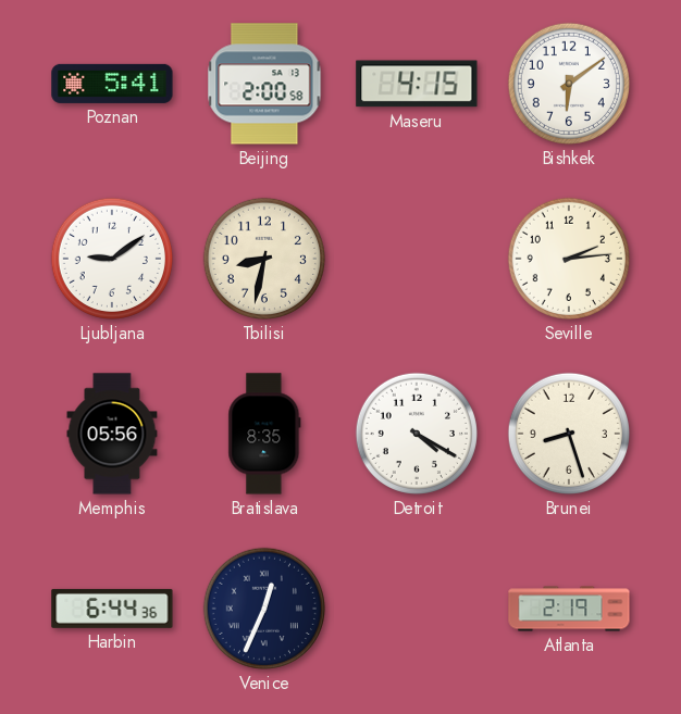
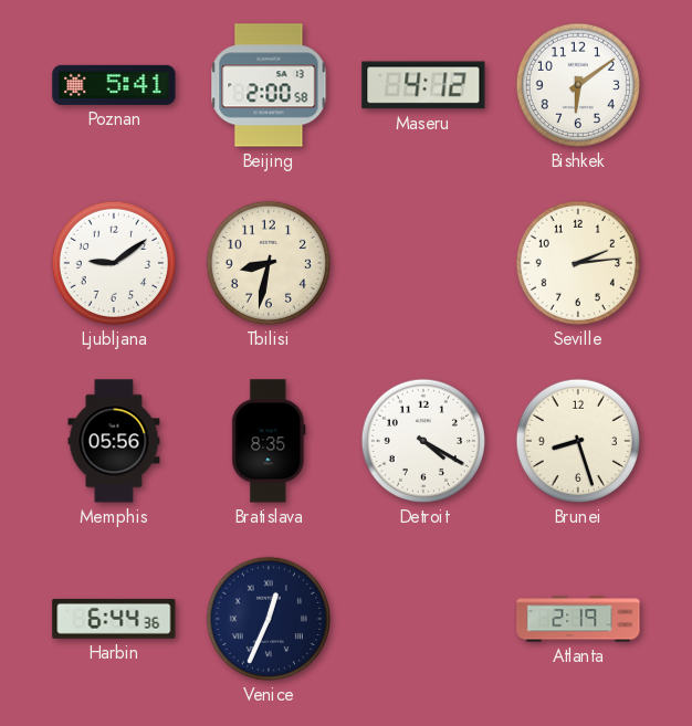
Maseru: 4:15 -> 4:12 (423, 85)
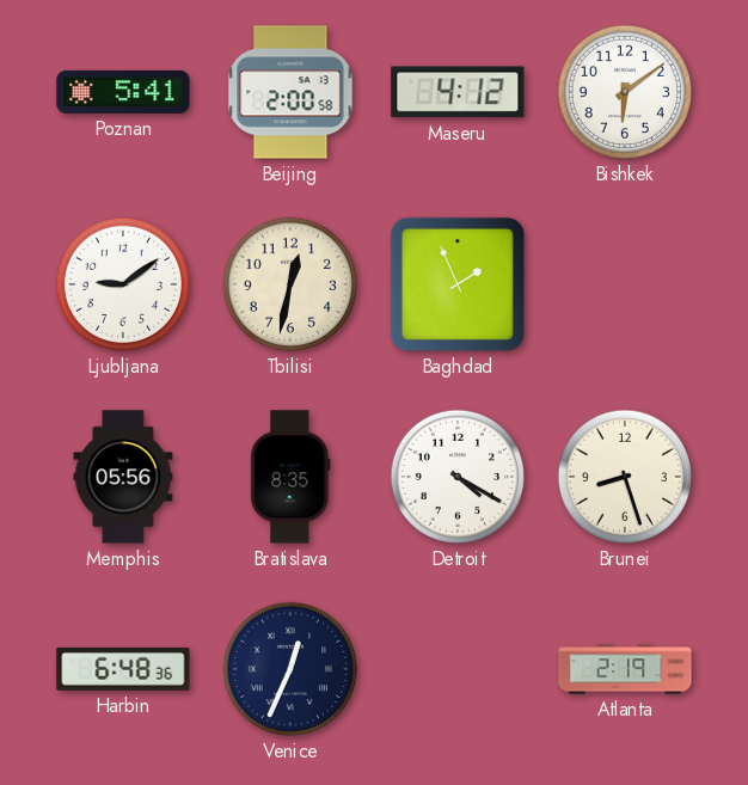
Tbilisi: 8:32 -> 12:32 (290, 284)
Baghdad: none -> 1:56 (458, 284)
Seville: 2:14 -> none (578, 263)
Harbin: 6:44 -> 6:48 (123, 669)
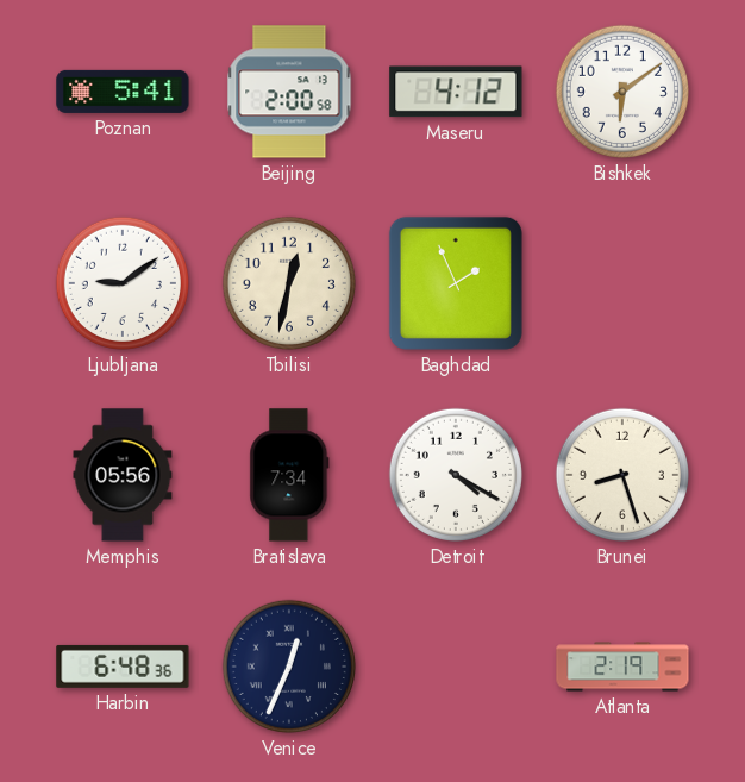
Bratislava: 8:35 -> 7:34 (289, 475)
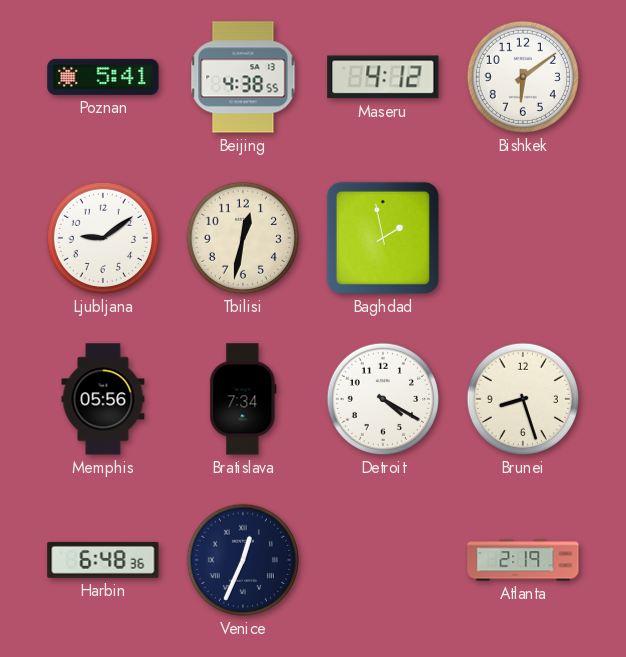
Beijing: 2:00 -> 4:38 (243, 77)
Baghdad: 1:56 -> 1:58 (383, 238)
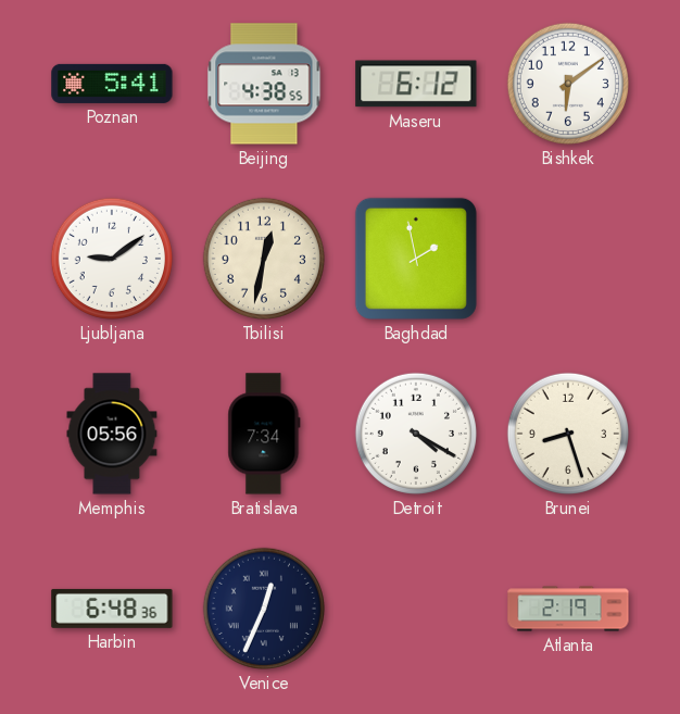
Maseru: 4:12 -> 6:12 (416, 84)
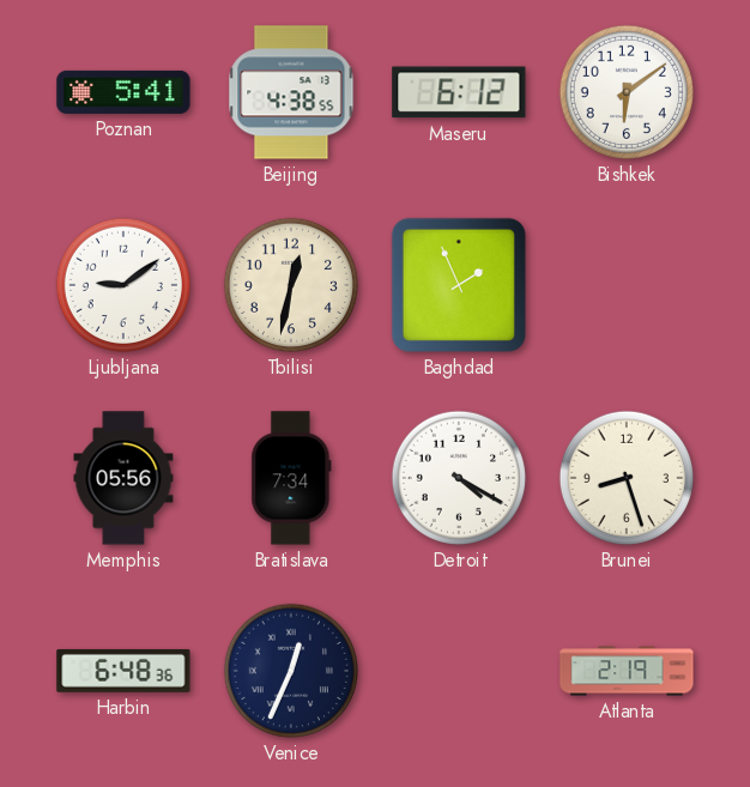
Baghdad: 1:58 -> 1:56 (459, 285)
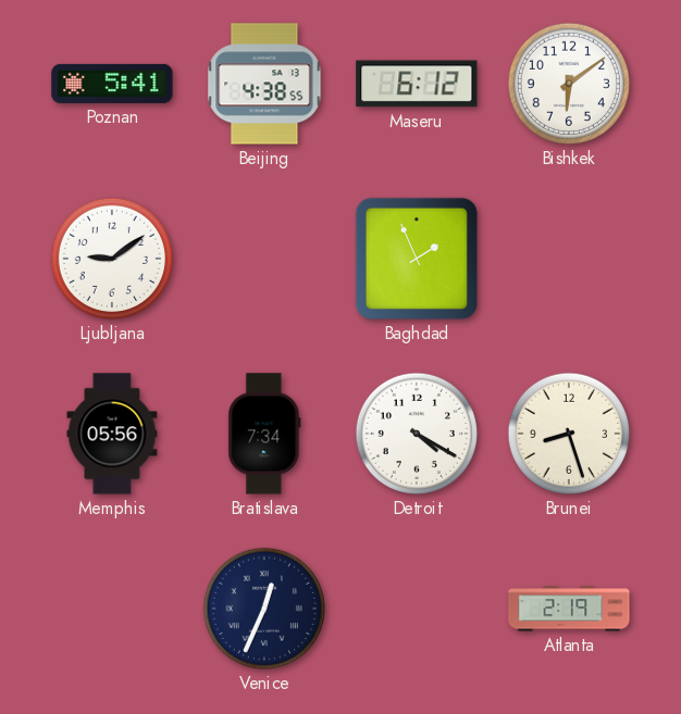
Tbilisi: 12:32 -> none (291, 285)
Harbin: 6:48 -> none (123, 671)
